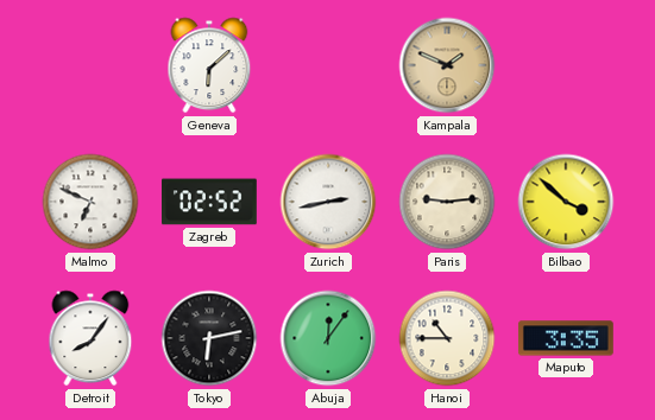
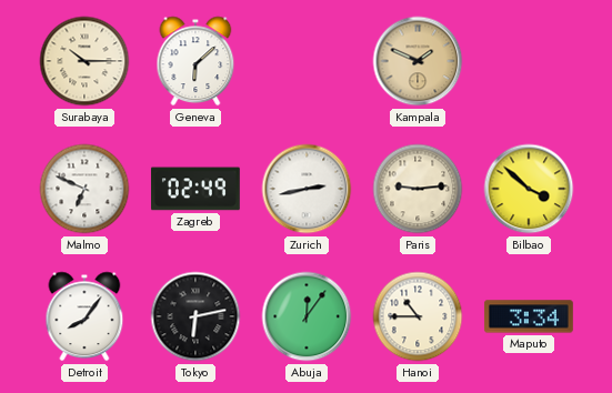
Surabaya: none -> 10:15 (84, 61)
Zagreb: 02:52 -> 02:49 (195, 189)
Maputo: 3:35 -> 3:34 (529, 316)
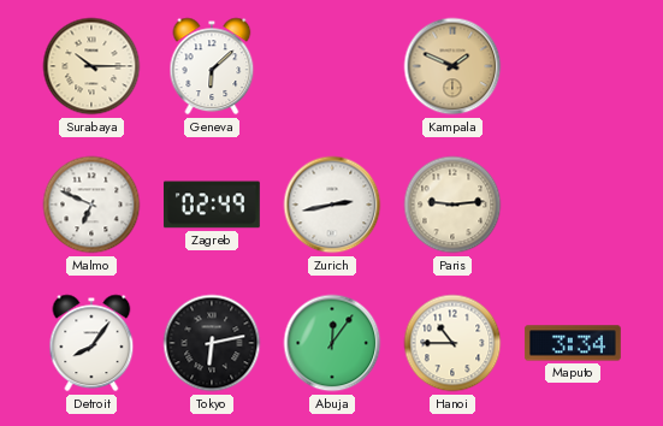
Bilbao: 3:52 -> none (529, 189)
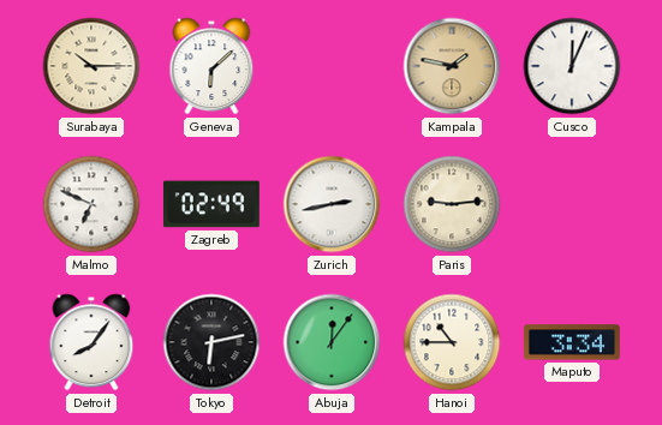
Kampala: 1:49 -> 1:47 (452, 66)
Cusco: none -> 12:04 (572, 66)
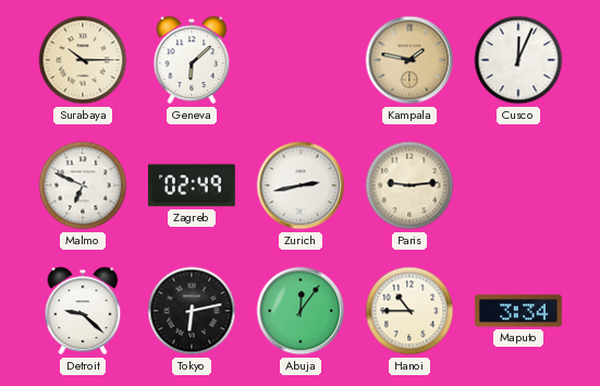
Detroit: 8:06 -> 9:22 (83, 311)
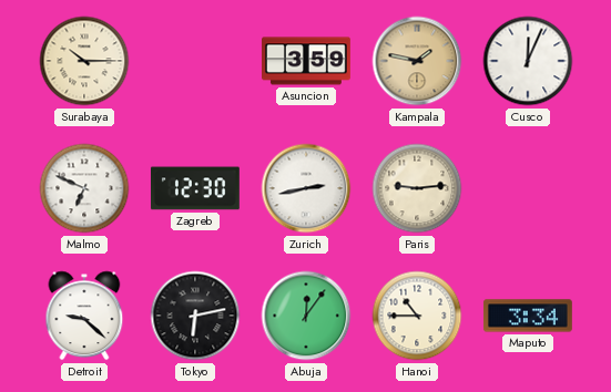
Geneva: 6:08 -> none (192, 60)
Asuncion: none -> 3:59 (307, 61)
Zagreb: 02:49 -> 12:30 (195, 188)
